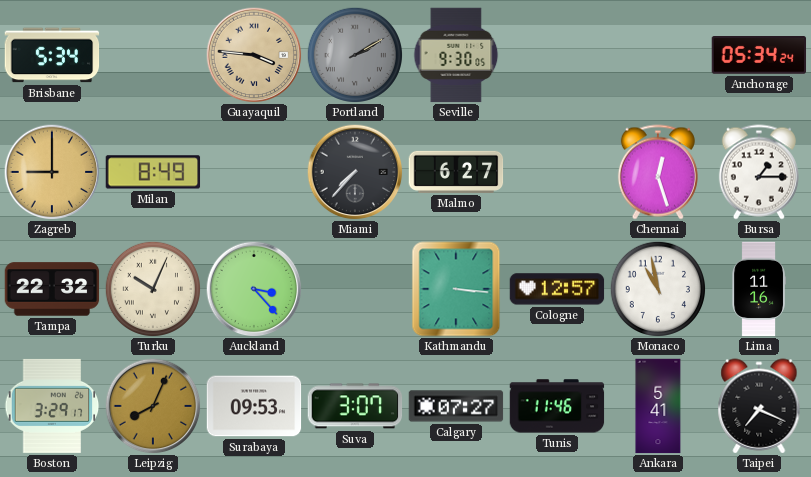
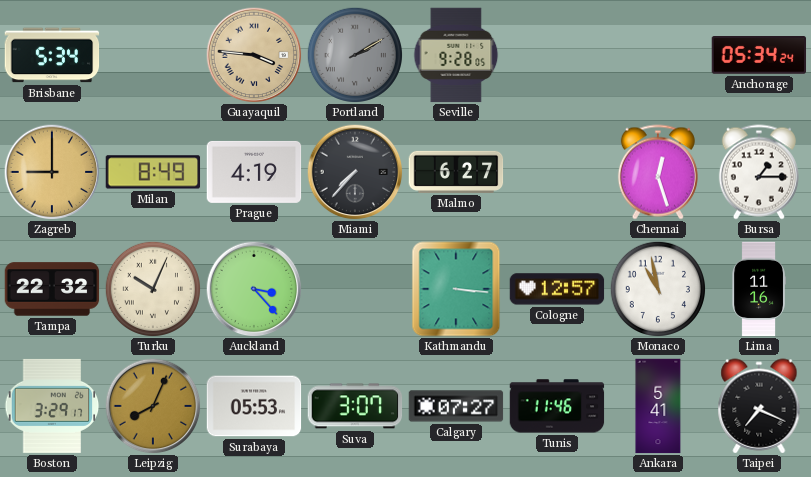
Seville: 9:30 -> 9:28 (456, 55)
Prague: none -> 4:19 (254, 172)
Surabaya: 09:53 -> 05:53 (254, 406)
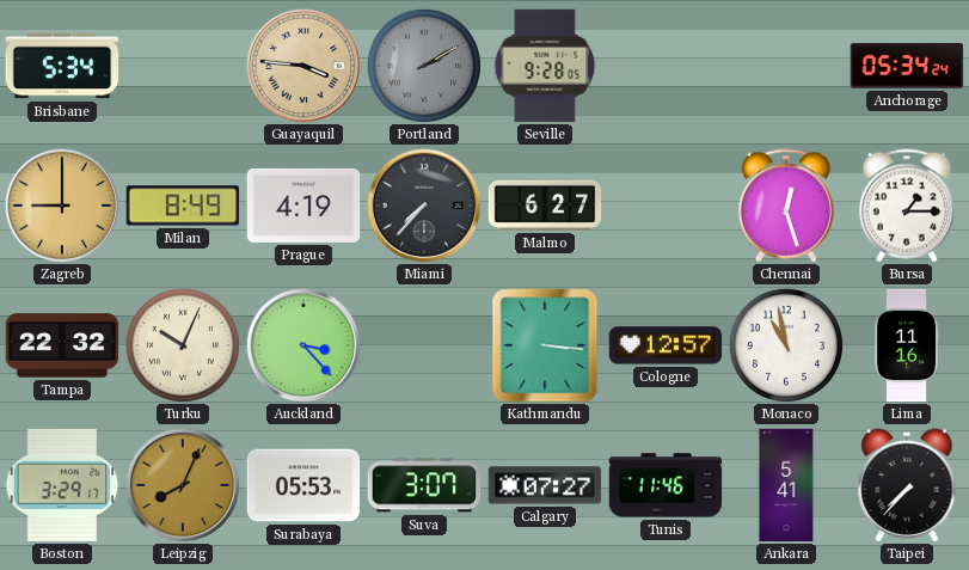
Taipei: 7:19 -> 7:37 (907, 485)
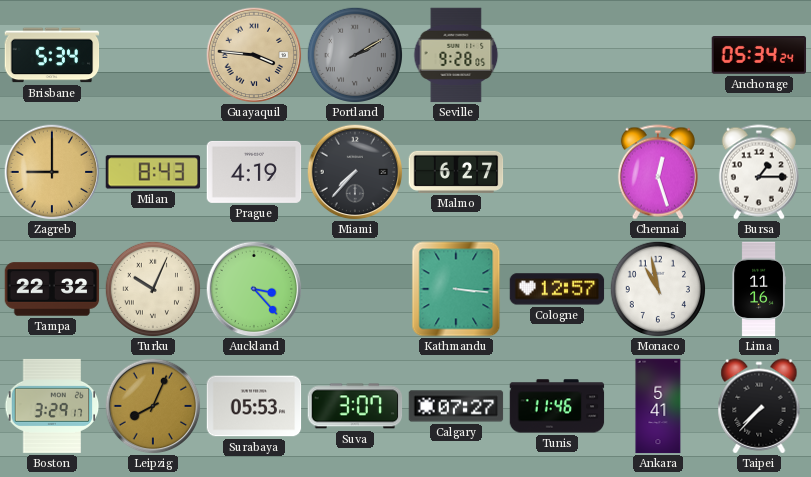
Milan: 8:49 -> 8:43 (153, 172)
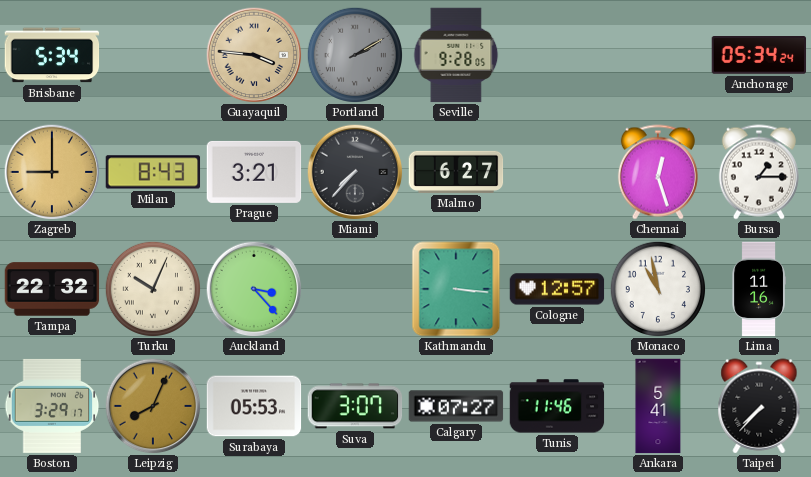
Prague: 4:19 -> 3:21 (254, 172)
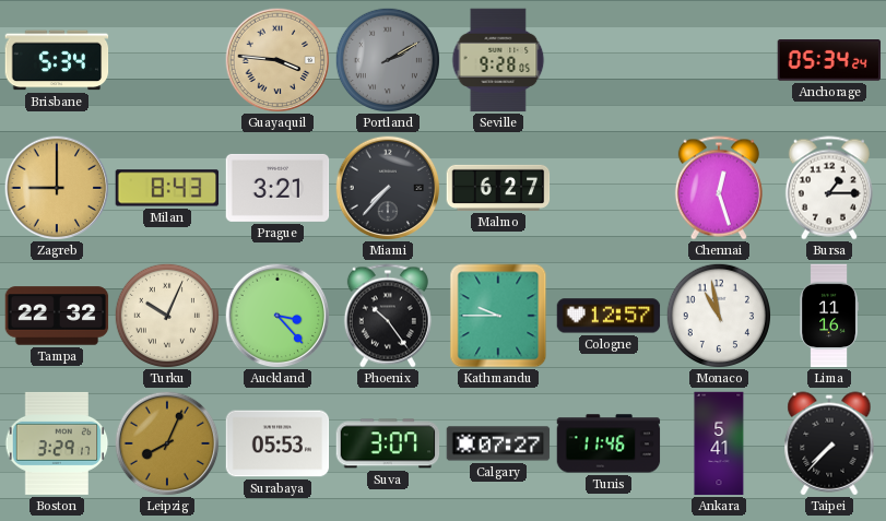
Phoenix: none -> 10:24 (388, 316)
Kathmandu: 3:16 -> 9:45 (498, 316)
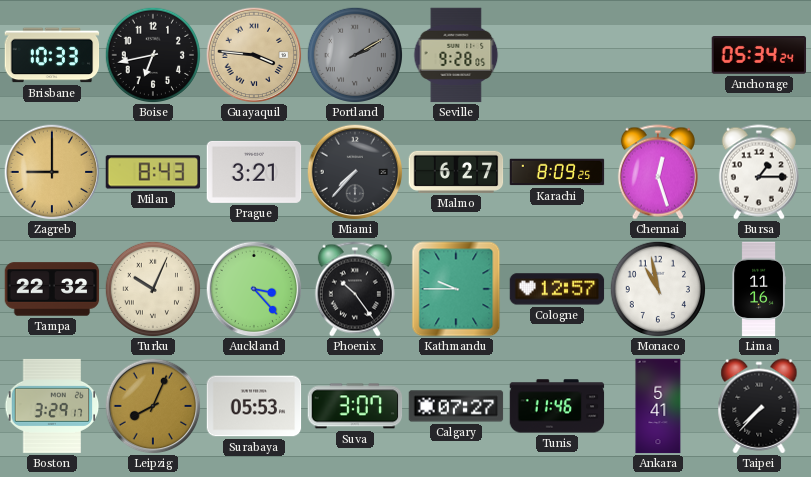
Brisbane: 5:34 -> 10:33 (52, 55)
Boise: none -> 6:43 (152, 54)
Karachi: none -> 8:09 (557, 172)
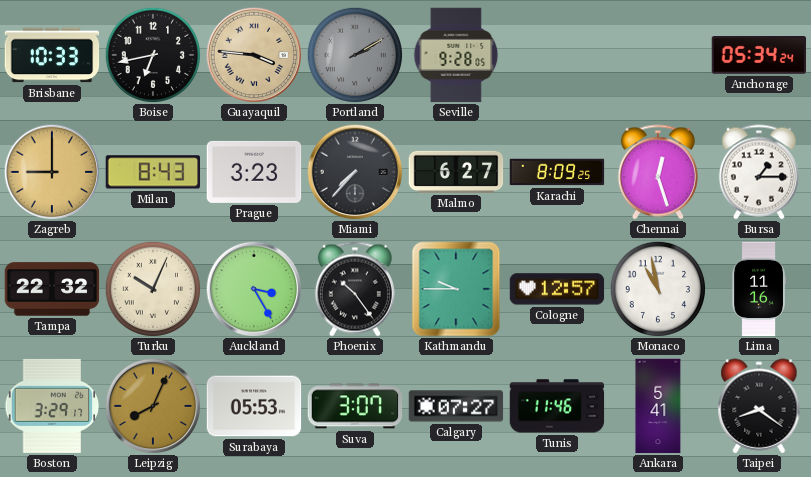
Prague: 3:21 -> 3:23 (254, 172)
Auckland: 3:23 -> 3:25 (254, 289)
Taipei: 7:37 -> 8:21 (759, 406)
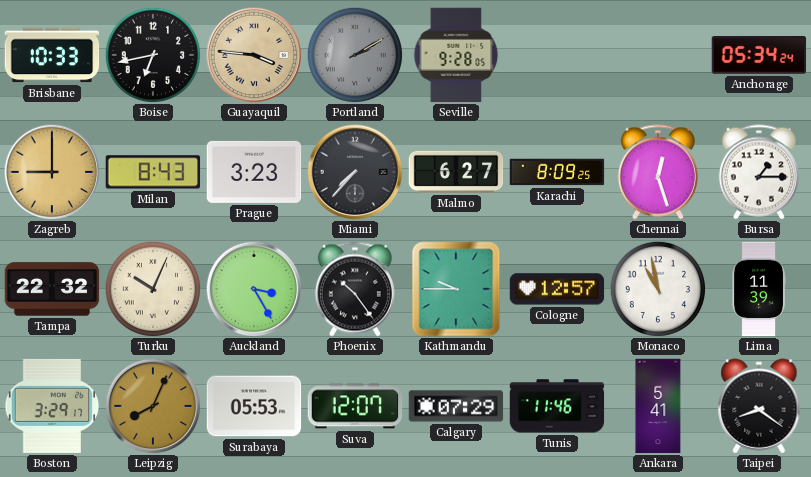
Lima: 11:16 -> 11:39 (759, 289)
Suva: 3:07 -> 12:07 (355, 406)
Calgary: 07:27 -> 07:29 (456, 406)
